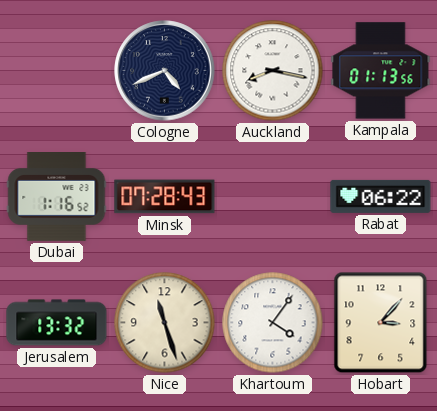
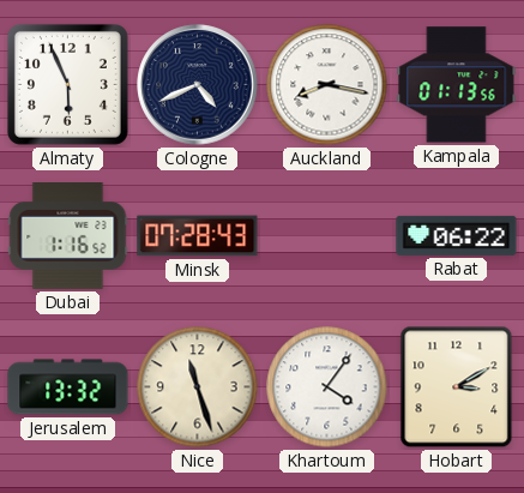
Almaty: none -> 5:56 (67, 84)
Hobart: 3:07 -> 3:10 (457, 387)
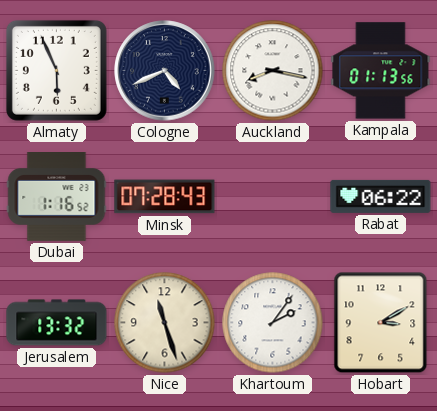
Khartoum: 4:06 -> 2:06 (273, 323)
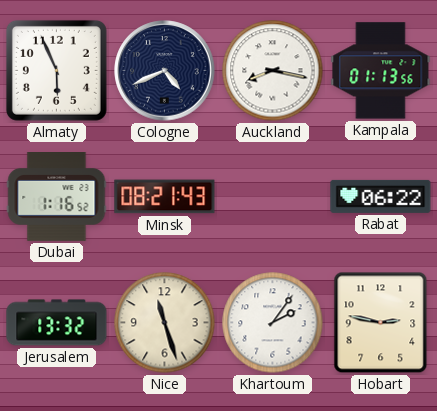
Minsk: 07:28 -> 08:21 (165, 197)
Hobart: 3:10 -> 2:47 (381, 323)
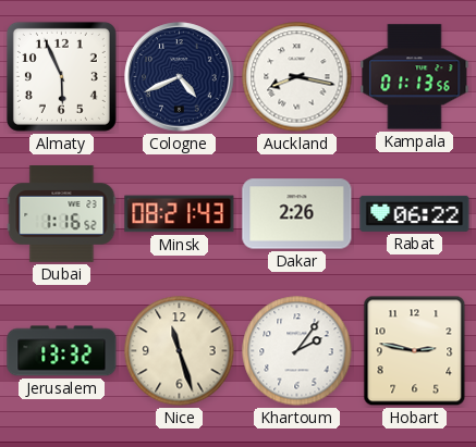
Dakar: none -> 2:26 (297, 214)
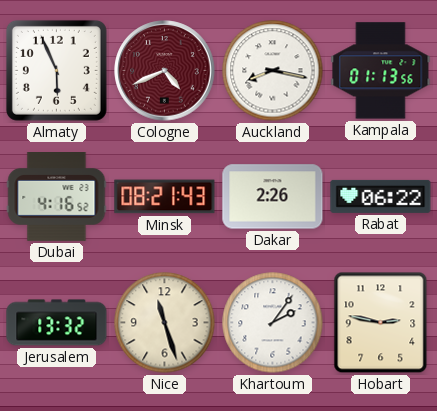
Cologne dial: navy -> burgundy (165, 71)
Dubai: 1:16 -> 4:16 (57, 197)
